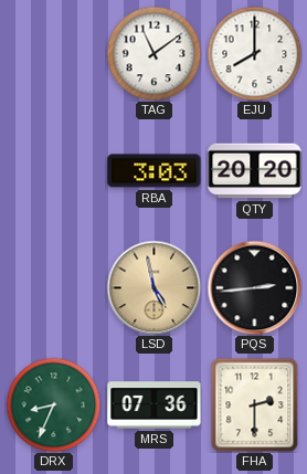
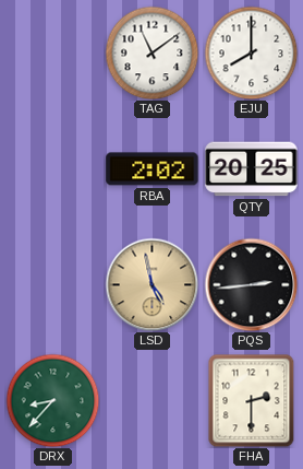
RBA: 3:03 -> 2:02 (153, 169)
QTY: 20:20 -> 20:25 (252, 169)
DRX: 8:34 -> 8:37 (52, 400)
MRS: 07:36 -> none (155, 405)
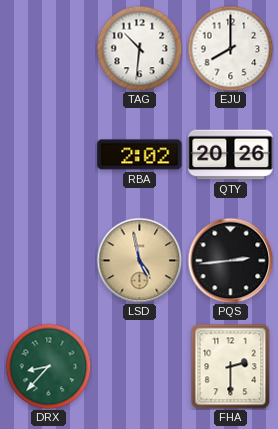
TAG: 11:09 -> 10:31 (139, 48)
QTY: 20:25 -> 20:26 (231, 155)
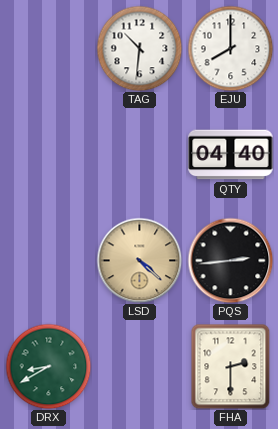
RBA: 2:02 -> none (140, 155)
QTY: 20:26 -> 04:40 (231, 155)
LSD: 4:58 -> 4:22 (139, 260)
DRX: 8:37 -> 8:40 (48, 366)
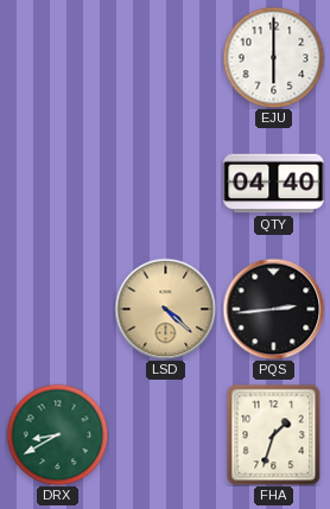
TAG: 10:31 -> none (139, 48)
EJU: 8:00 -> 6:00 (273, 57)
FHA: 2:30 -> 1:33 (274, 434)
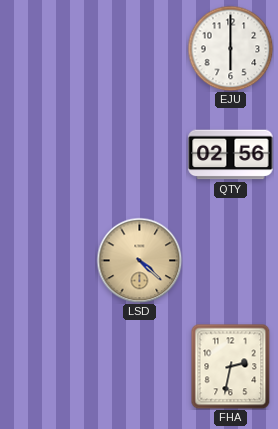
QTY: 04:40 -> 02:56 (231, 155)
PQS: 2:44 -> none (273, 308)
DRX: 8:40 -> none (57, 434)
FHA: 1:33 -> 2:32 (231, 366)
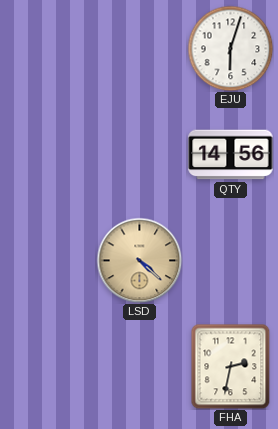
EJU: 6:00 -> 6:03 (230, 48)
QTY: 02:56 -> 14:56 (231, 155)
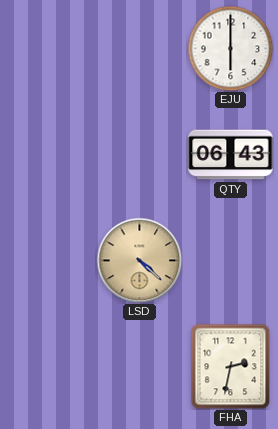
EJU: 6:03 -> 6:00 (230, 48)
QTY: 14:56 -> 06:43 (231, 155)
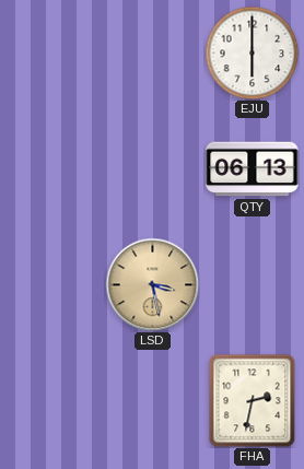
QTY: 06:43 -> 06:13 (253, 169)
LSD: 4:22 -> 3:28 (152, 284)
